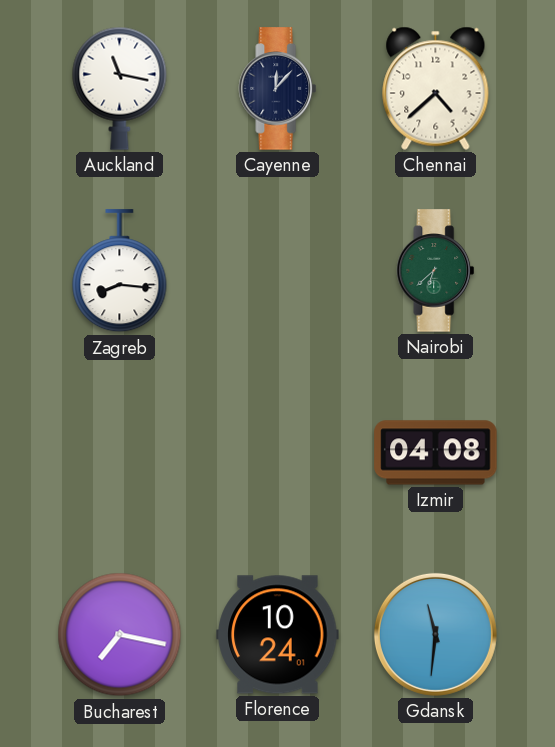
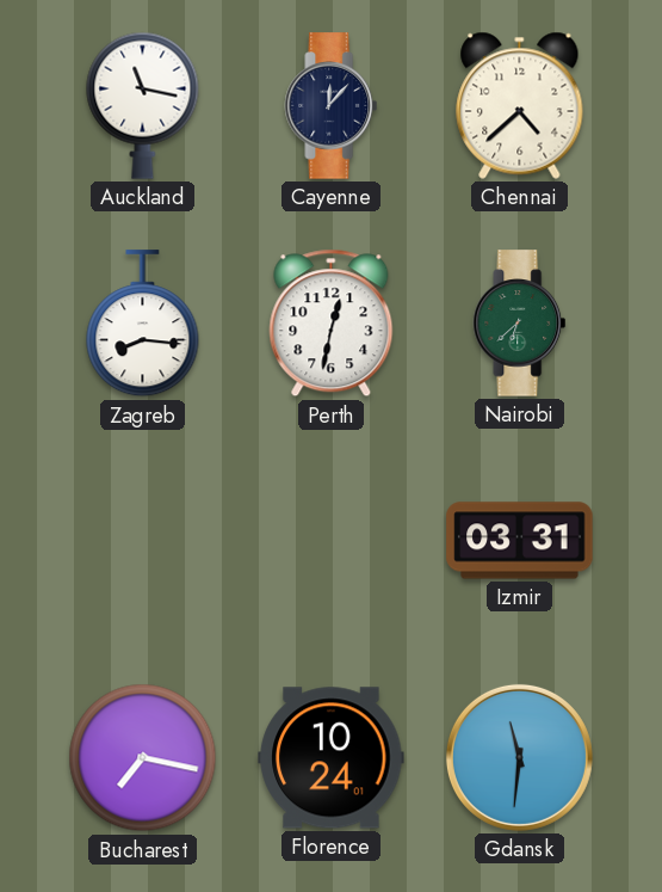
Perth: none -> 12:32 (332, 324)
Izmir: 04:08 -> 03:31 (520, 541)
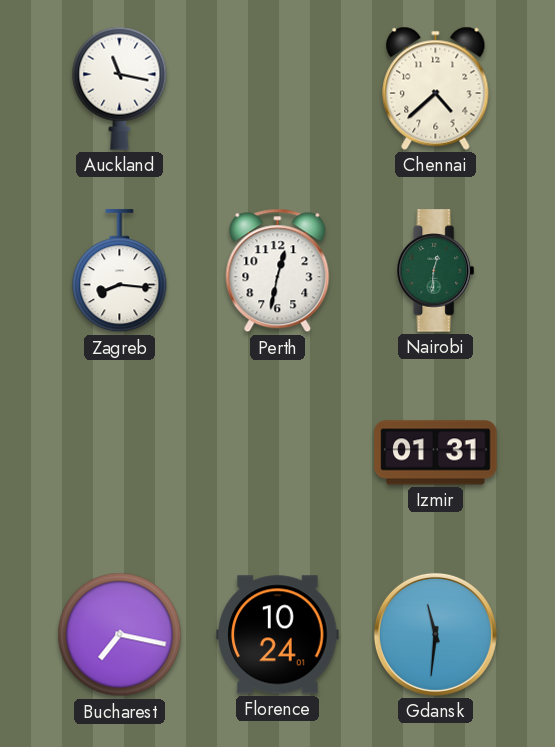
Cayenne: 12:07 -> none (332, 106)
Nairobi: 6:38 -> 12:31 (436, 271)
Izmir: 03:31 -> 01:31 (436, 453)
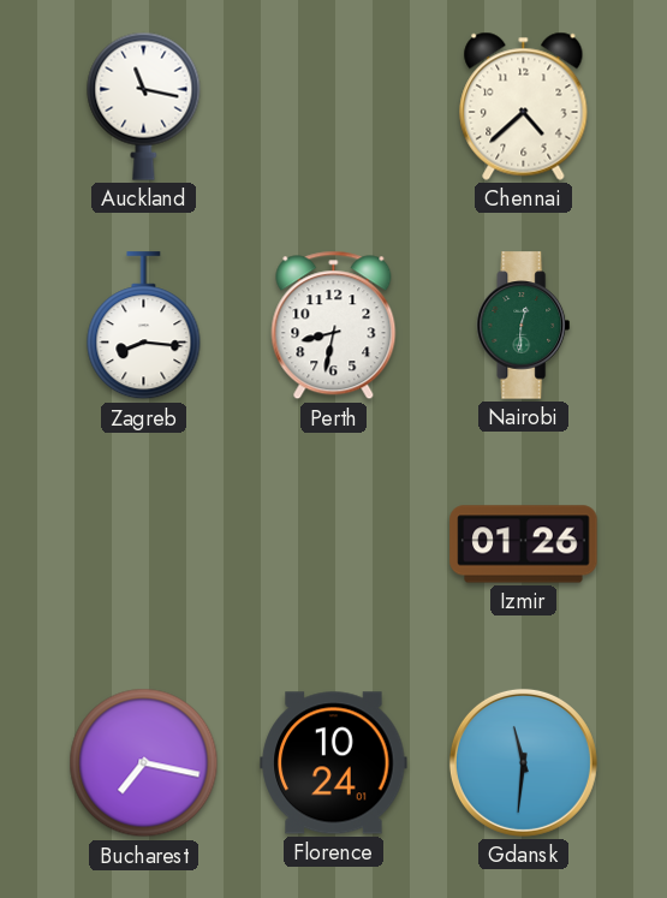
Perth: 12:32 -> 8:32 (334, 326)
Izmir: 01:31 -> 01:26 (524, 545)
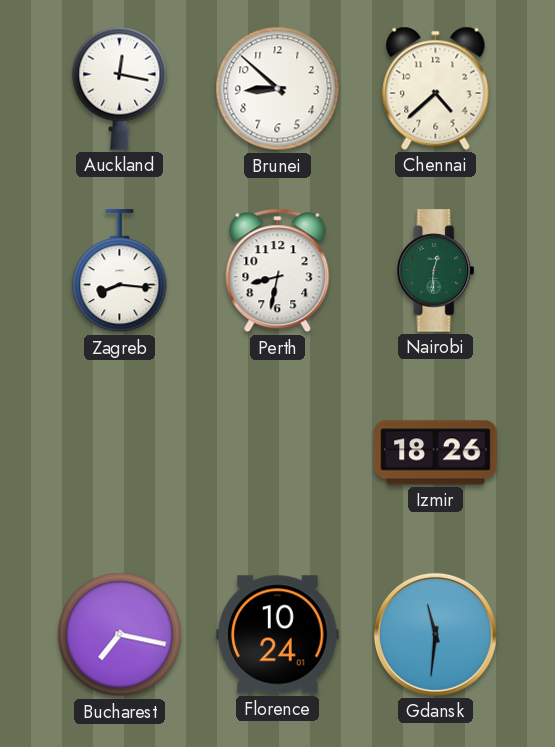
Auckland: 11:17 -> 12:17 (120, 88)
Brunei: none -> 8:52 (278, 89)
Izmir: 01:26 -> 18:26 (436, 453)
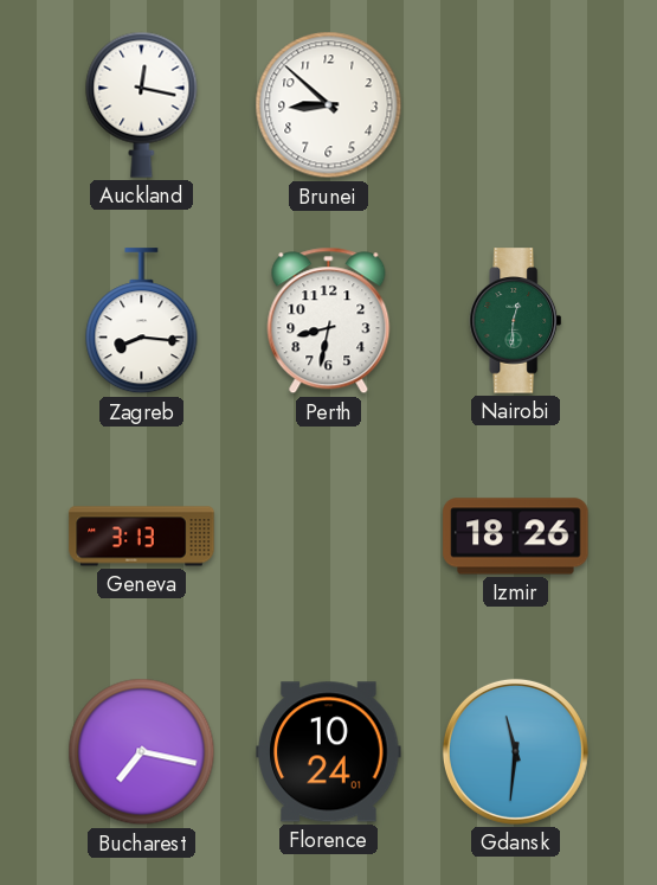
Chennai: 4:38 -> none (436, 88)
Geneva: none -> 3:13 (142, 537)
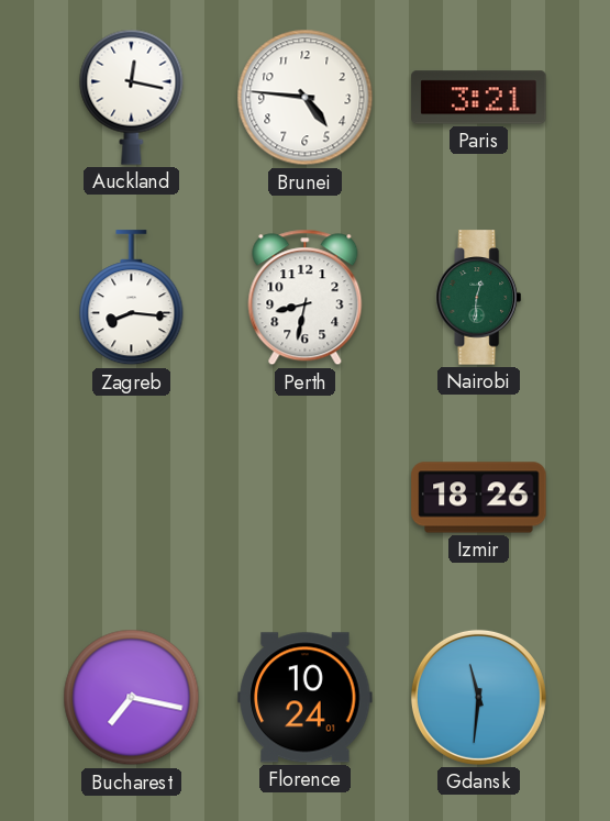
Brunei: 8:52 -> 4:46 (306, 98)
Paris: none -> 3:21 (479, 98)
Geneva: 3:13 -> none (142, 537)
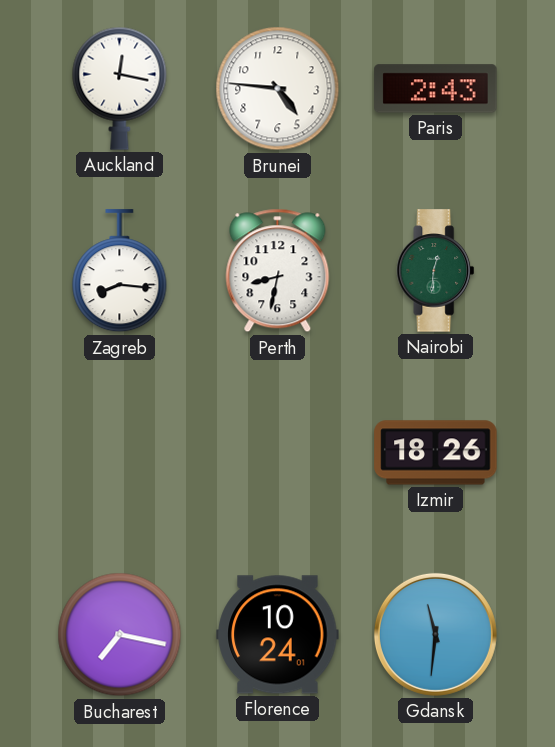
Paris: 3:21 -> 2:43 (436, 89)
